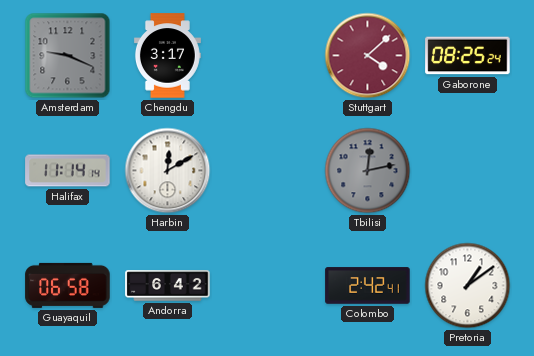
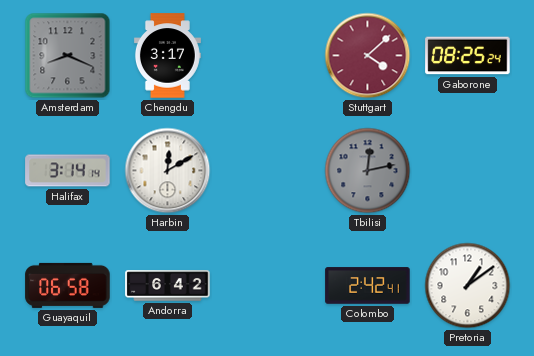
Amsterdam: 9:19 -> 8:19 (68, 56)
Halifax: 11:14 -> 3:14 (68, 171)
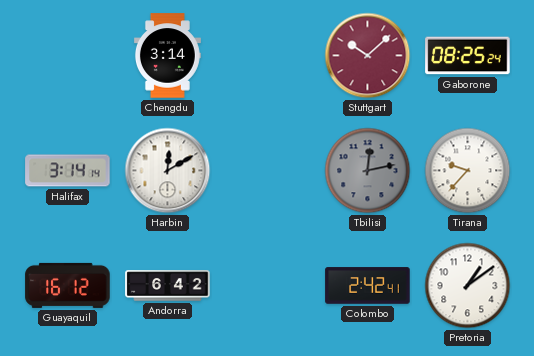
Amsterdam: 8:19 -> none (68, 56)
Chengdu: 3:17 -> 3:14 (167, 56)
Stuttgart: 4:08 -> 10:08 (368, 56)
Tirana: none -> 9:37 (468, 171)
Guayaquil: 06:58 -> 16:12 (68, 285)
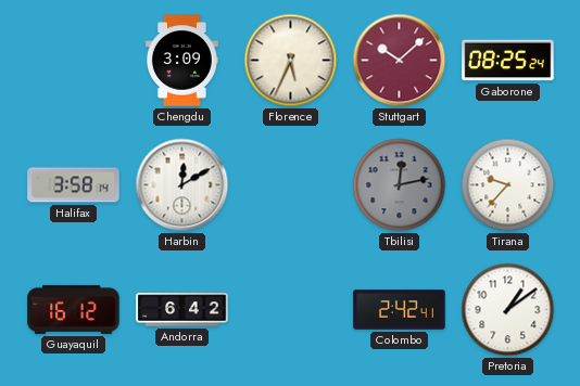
Chengdu: 3:14 -> 3:09 (181, 61)
Florence: none -> 5:34 (291, 61)
Halifax: 3:14 -> 3:58 (74, 185)
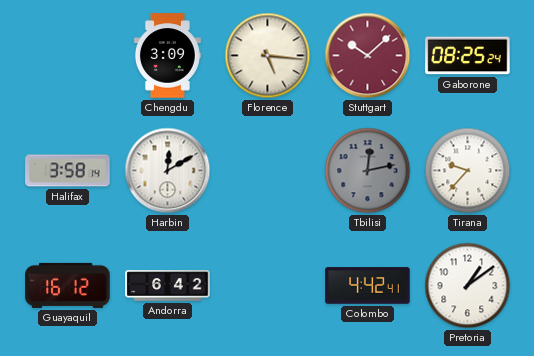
Florence: 5:34 -> 5:16 (268, 56)
Colombo: 2:42 -> 4:42 (368, 286)
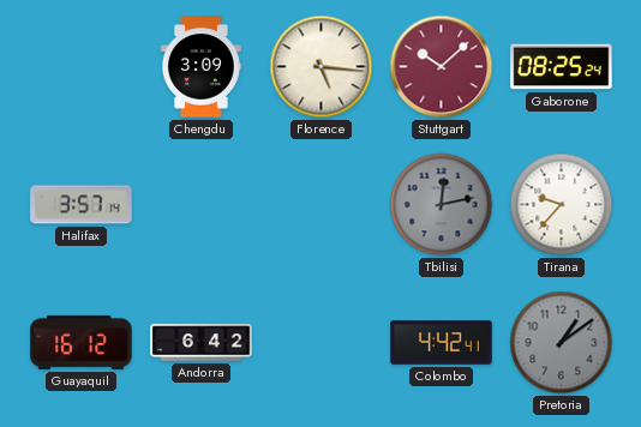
Halifax: 3:58 -> 3:57 (82, 205)
Harbin: 12:10 -> none (168, 171)
Pretoria dial: white -> grey (562, 343)
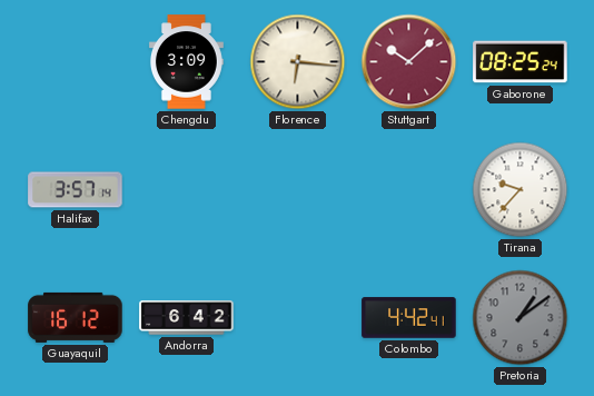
Florence: 5:16 -> 6:16 (298, 62)
Tbilisi: 12:13 -> none (442, 205)
